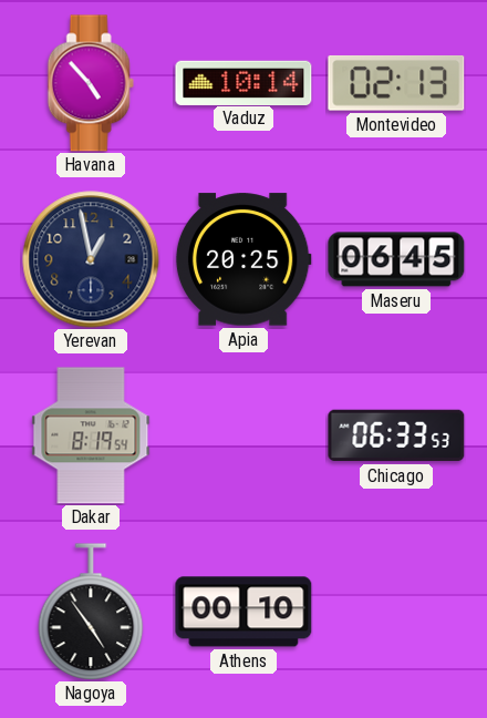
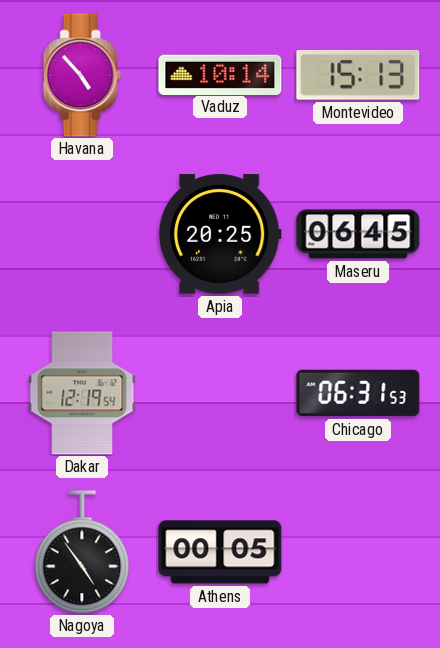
Montevideo: 02:13 -> 15:13 (358, 75)
Yerevan: 12:58 -> none (91, 259)
Dakar: 8:19 -> 12:19 (82, 393)
Chicago: 06:33 -> 06:31 (358, 393)
Athens: 00:10 -> 00:05 (220, 552)
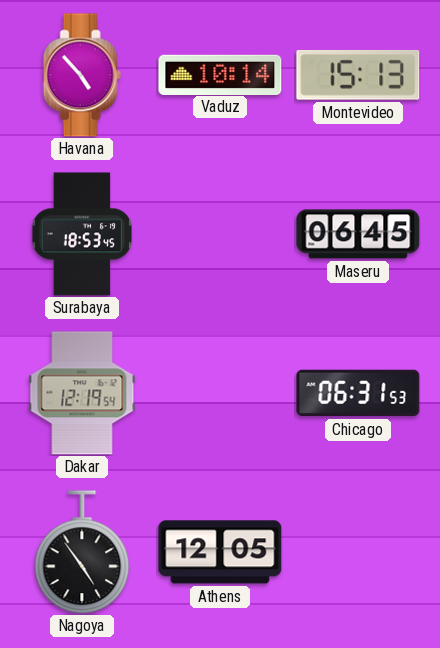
Surabaya: none -> 18:53 (82, 234)
Apia: 20:25 -> none (220, 234)
Athens: 00:05 -> 12:05 (220, 552)
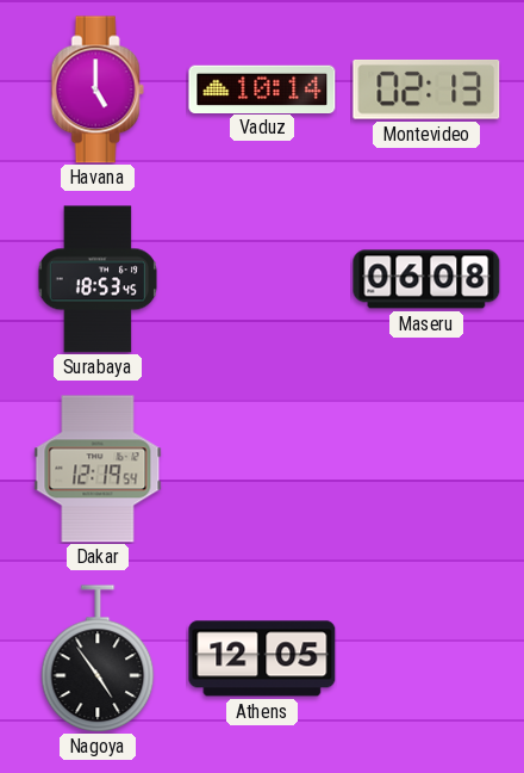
Havana: 4:53 -> 5:00 (98, 89)
Montevideo: 15:13 -> 02:13 (426, 89)
Maseru: 06:45 -> 06:08 (426, 279)
Chicago: 06:31 -> none (358, 393)
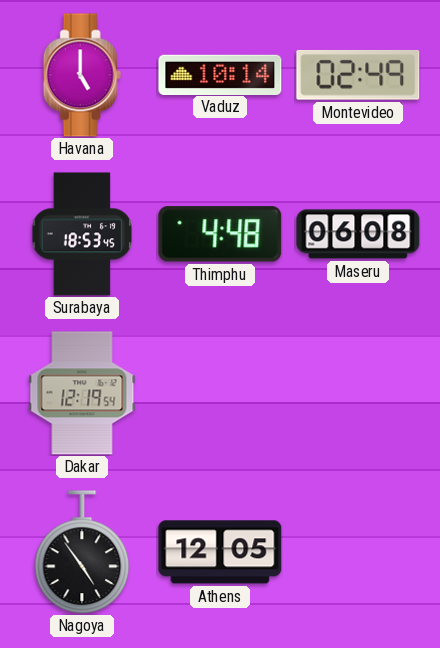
Montevideo: 02:13 -> 02:49 (358, 75)
Thimphu: none -> 4:48 (220, 234)
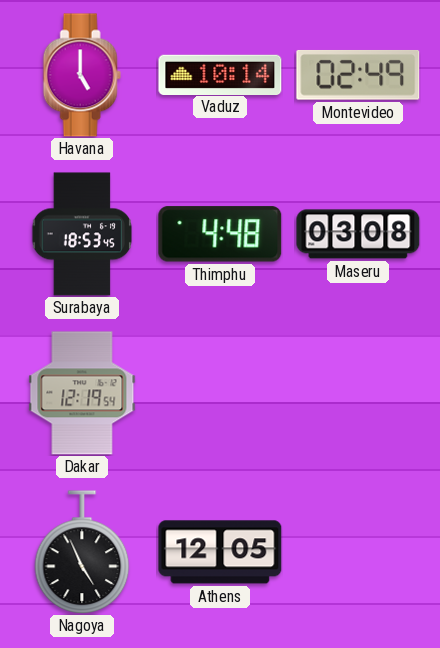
Maseru: 06:08 -> 03:08 (358, 234)
Nagoya: 4:54 -> 4:56 (82, 552)
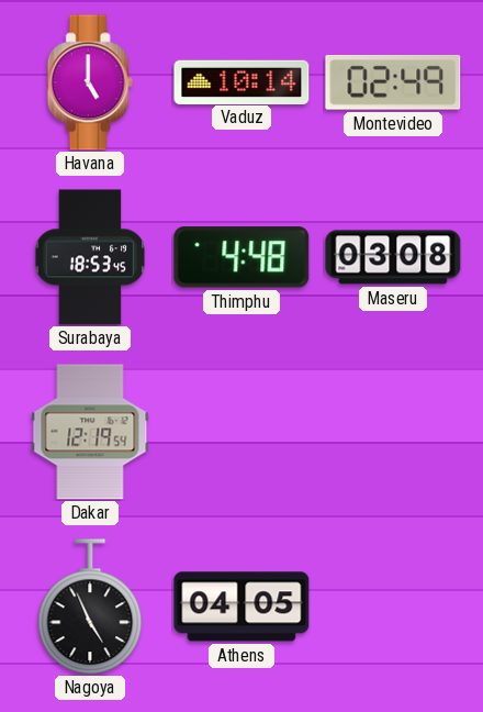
Athens: 12:05 -> 04:05 (241, 607)
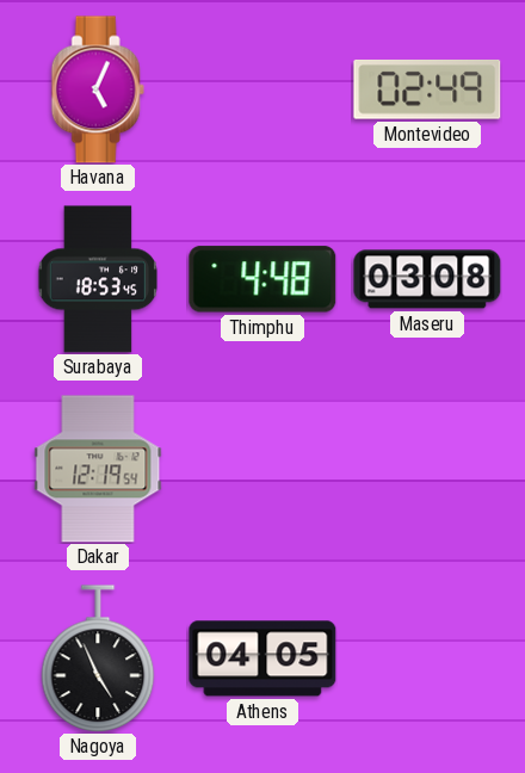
Havana: 5:00 -> 5:04 (98, 89)
Vaduz: 10:14 -> none (241, 81)
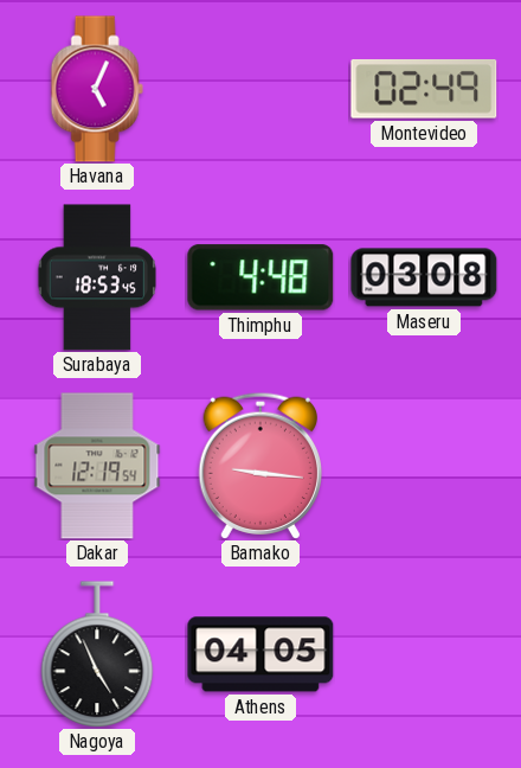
Bamako: none -> 9:16 (259, 465)
